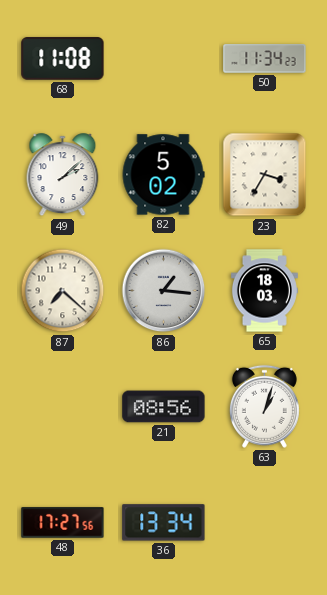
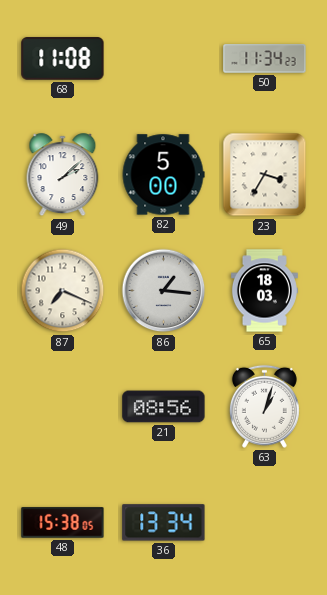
82: 5:02 -> 5:00 (163, 175)
87: 7:22 -> 7:19 (63, 291)
48: 17:27 -> 15:38 (63, 523)
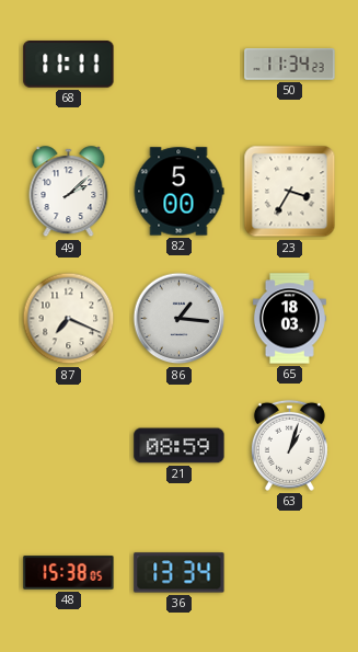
68: 11:08 -> 11:11 (69, 65)
21: 08:56 -> 08:59 (180, 446)
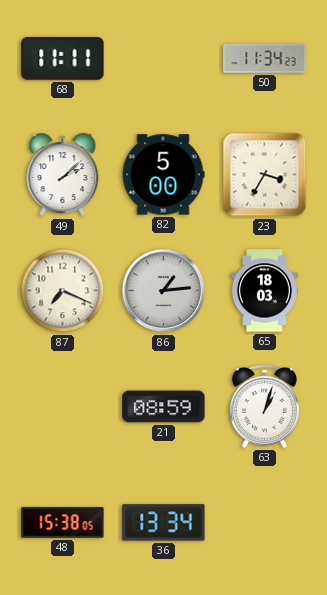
86: 1:16 -> 1:14 (164, 291)
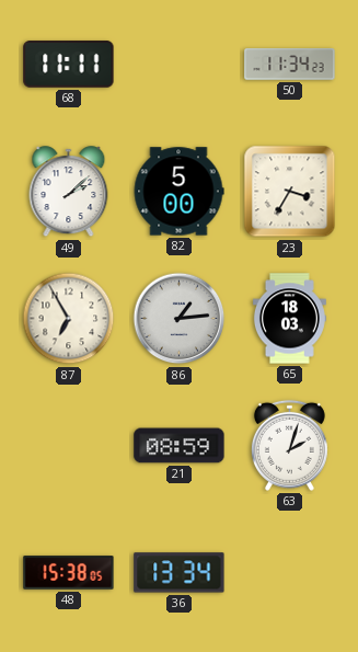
87: 7:19 -> 6:55 (69, 319)
63: 1:03 -> 2:03 (289, 445)
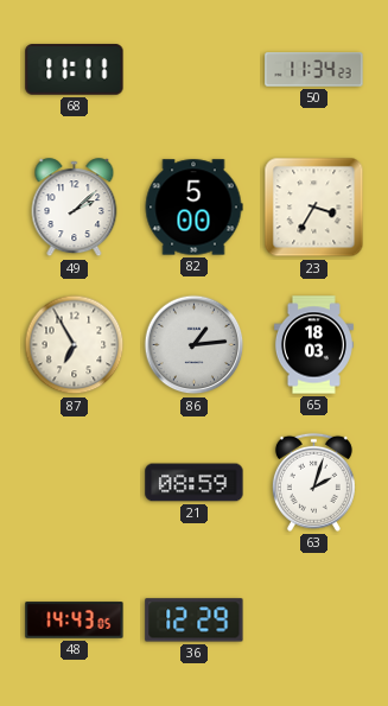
48: 15:38 -> 14:43 (75, 621)
36: 13:34 -> 12:29 (195, 621)
